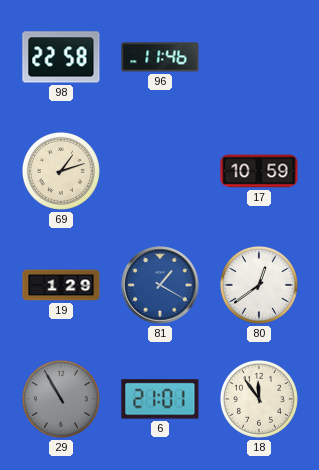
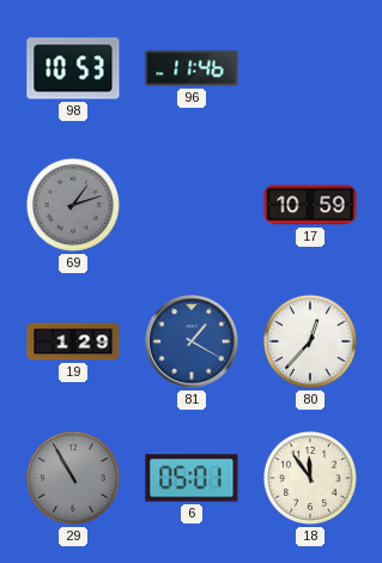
98: 22:58 -> 10:53 (73, 68)
69 dial: cream -> grey (73, 205)
80: 12:39 -> 12:37 (310, 341)
6: 21:01 -> 05:01 (192, 478)
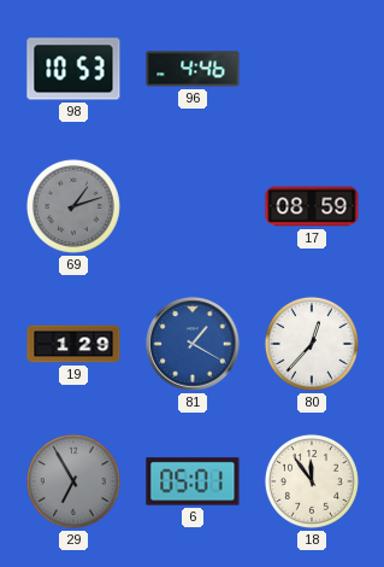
96: 11:46 -> 4:46 (193, 69)
17: 10:59 -> 08:59 (312, 206)
29: 10:55 -> 6:55 (73, 481)
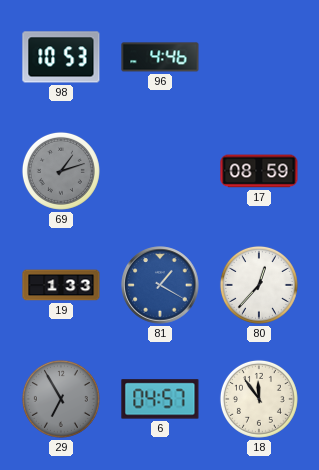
19: 1:29 -> 1:33 (61, 285)
6: 05:01 -> 04:57 (160, 399)
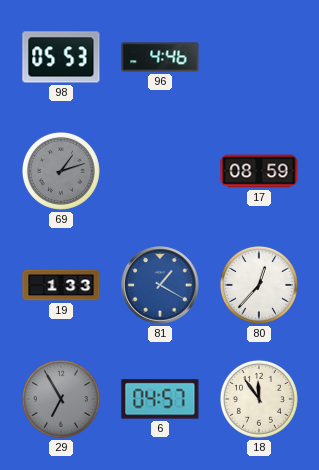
98: 10:53 -> 05:53 (61, 57)
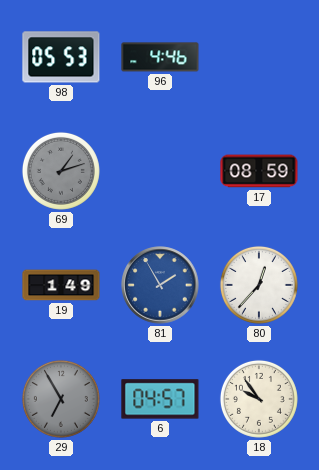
19: 1:33 -> 1:49 (61, 285)
81: 1:20 -> 1:55 (160, 285)
18: 11:54 -> 9:54 (259, 399)
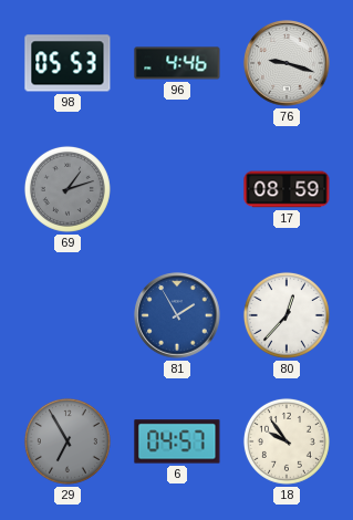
76: none -> 9:18 (287, 63)
19: 1:49 -> none (61, 285)
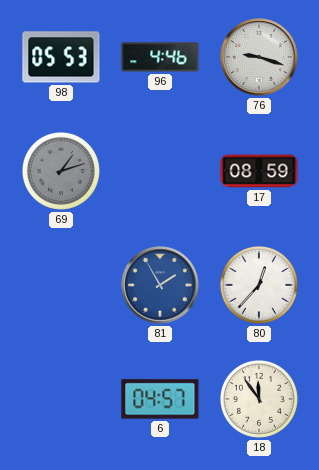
29: 6:55 -> none (68, 441)
18: 9:54 -> 11:54 (259, 399)
